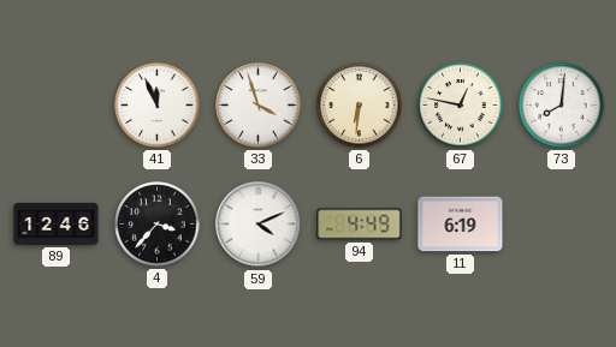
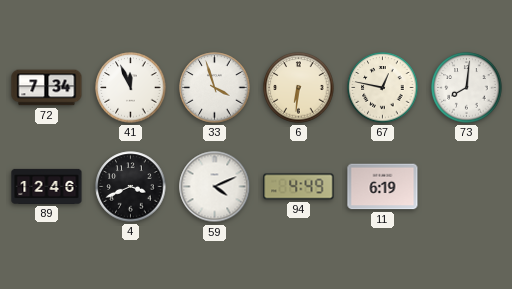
72: none -> 7:34 (47, 88)
4: 3:37 -> 3:41 (131, 187)
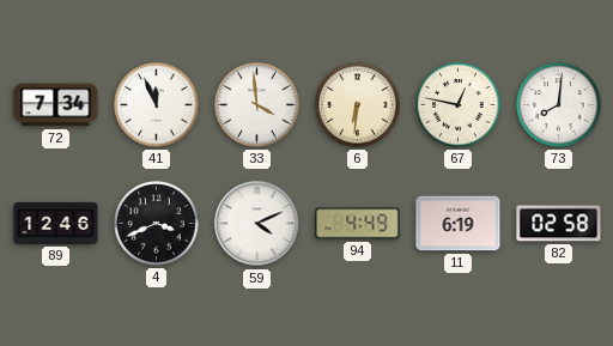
33: 3:57 -> 3:59 (257, 105)
82: none -> 02:58 (559, 224)
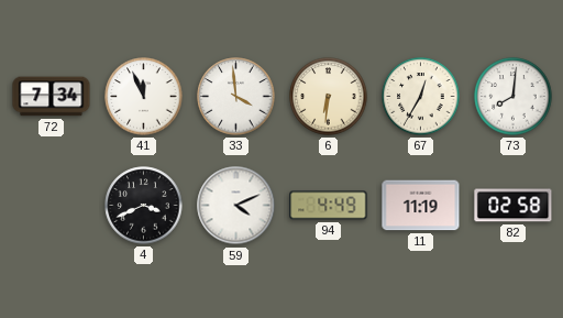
67: 12:47 -> 12:35 (421, 97)
89: 12:46 -> none (56, 223)
11: 6:19 -> 11:19 (421, 206)
